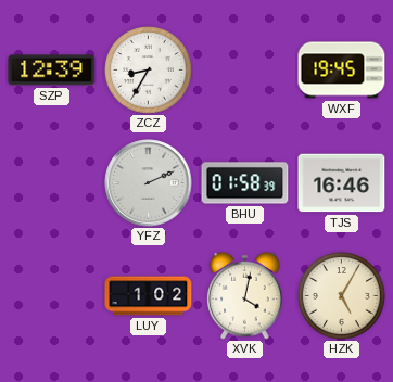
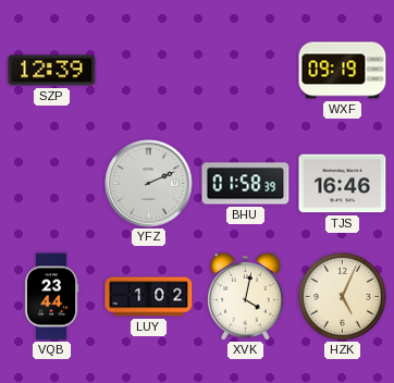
ZCZ: 8:35 -> none (149, 71)
WXF: 19:45 -> 09:19 (343, 71)
VQB: none -> 23:44 (51, 297)
HZK: 5:05 -> 5:04 (343, 297)
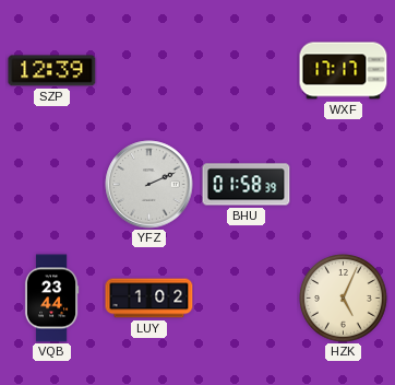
WXF: 09:19 -> 17:17 (344, 71)
TJS: 16:46 -> none (343, 184)
XVK: 4:02 -> none (246, 296)
